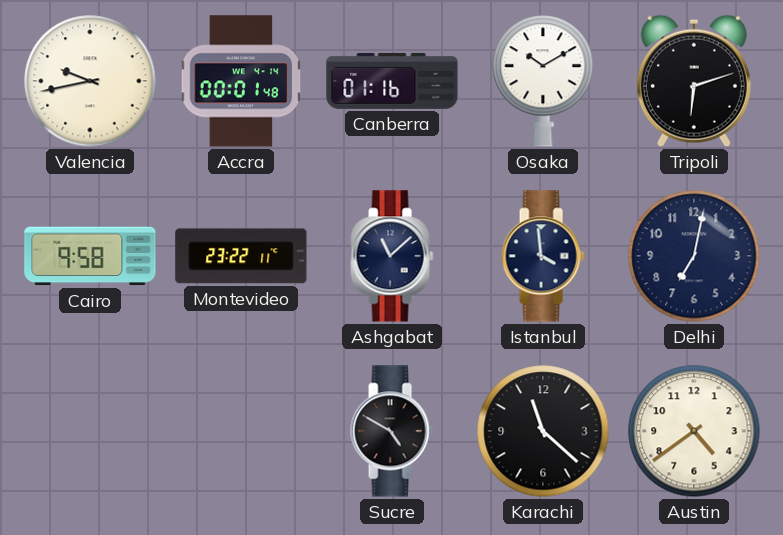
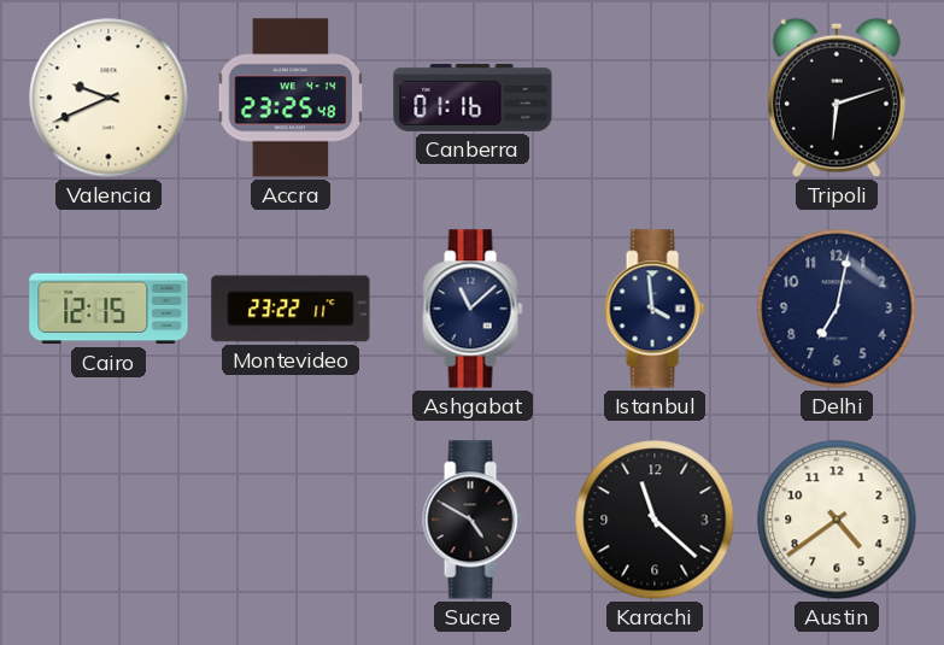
Valencia: 9:43 -> 9:41 (109, 98)
Accra: 00:01 -> 23:25 (291, 98)
Osaka: 10:10 -> none (543, 81)
Cairo: 9:58 -> 12:15 (109, 309)
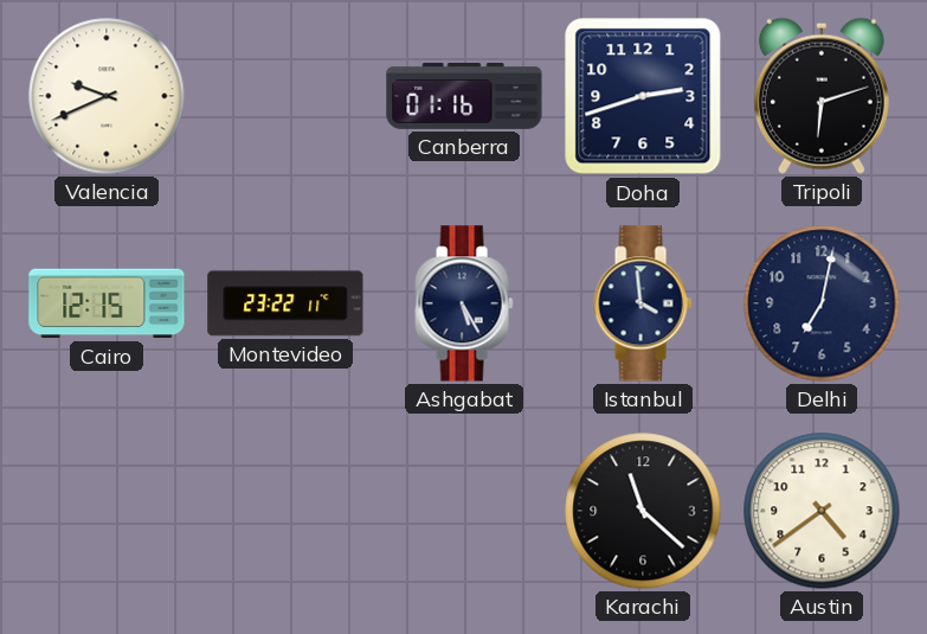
Accra: 23:25 -> none (291, 98)
Doha: none -> 2:42 (643, 96)
Ashgabat: 11:08 -> 5:25 (464, 303)
Sucre: 4:50 -> none (473, 520)
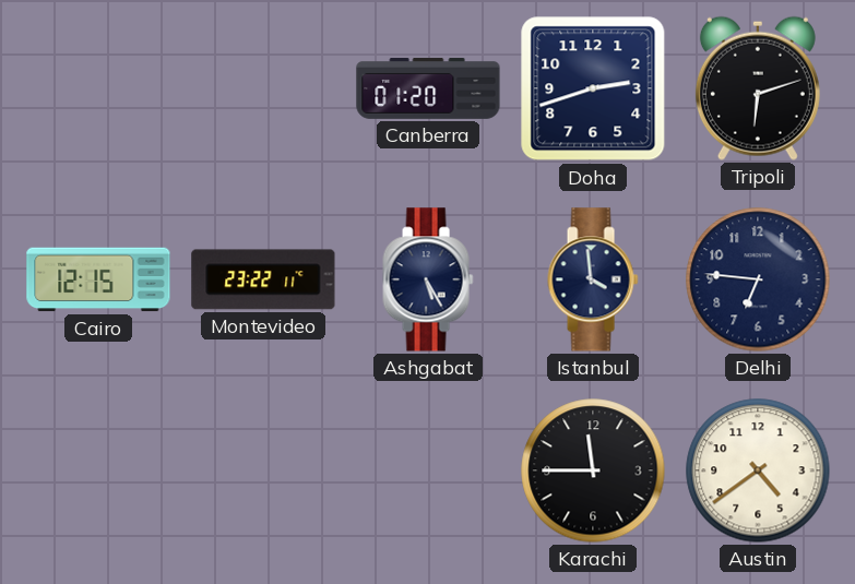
Valencia: 9:41 -> none (107, 96)
Canberra: 01:16 -> 01:20 (428, 88)
Delhi: 7:02 -> 6:46 (758, 279)
Karachi: 11:22 -> 11:45 (593, 470)
